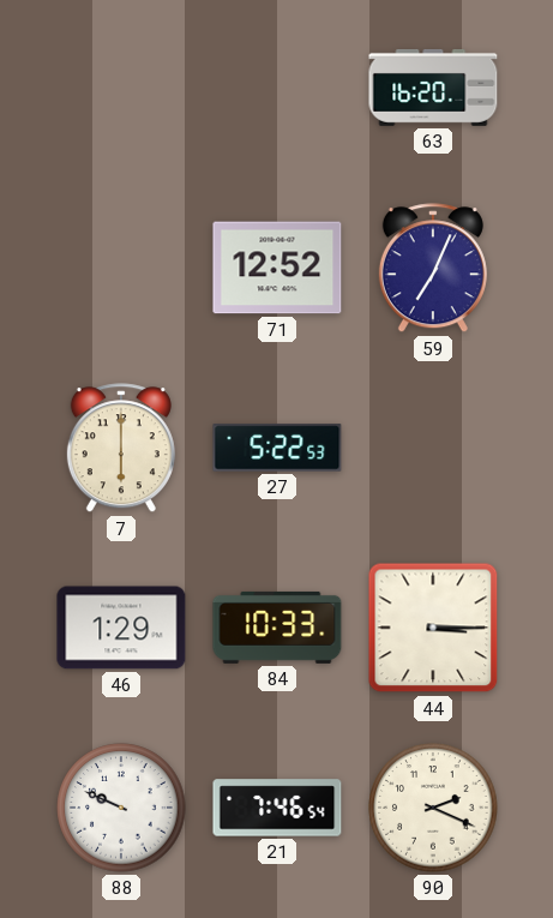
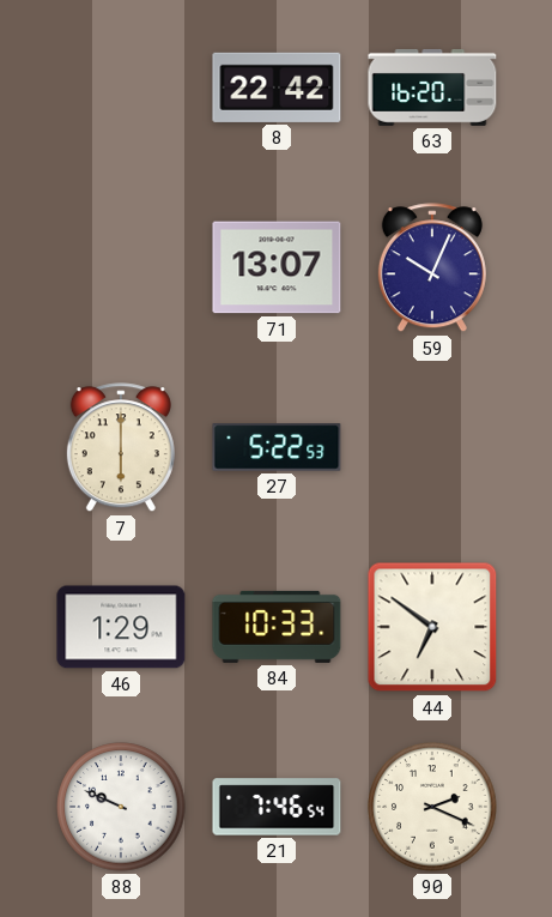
8: none -> 22:42 (277, 88)
71: 12:52 -> 13:07 (277, 267)
59: 7:04 -> 10:04 (432, 269)
44: 3:15 -> 6:51 (432, 627)
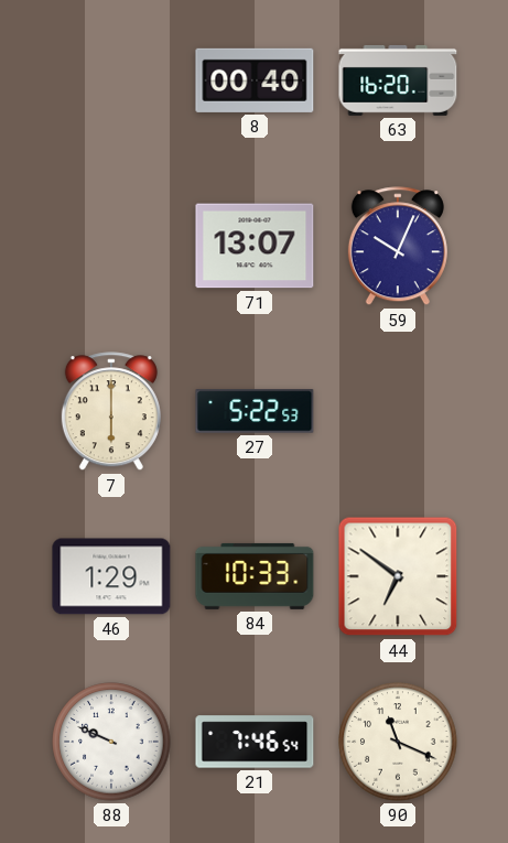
8: 22:42 -> 00:40 (255, 80)
90: 2:19 -> 11:19 (398, 742)
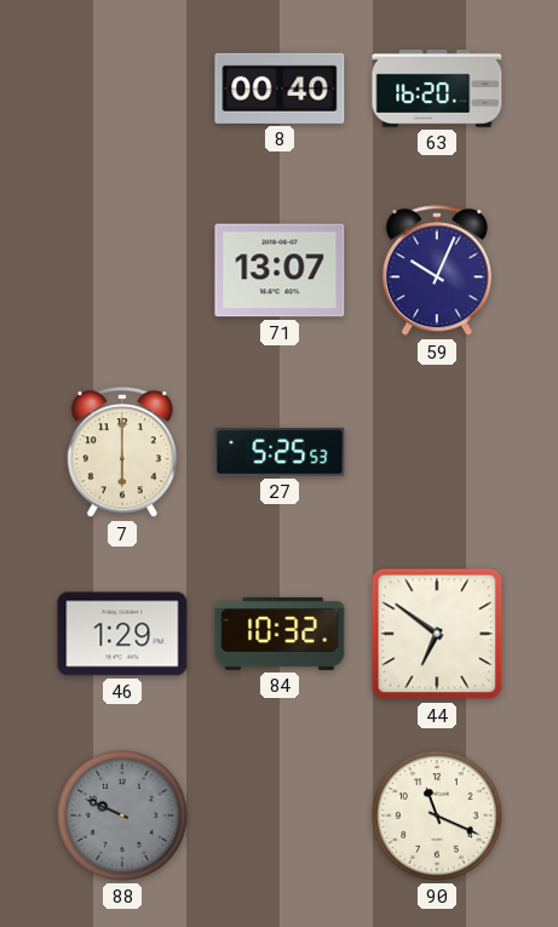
27: 5:22 -> 5:25 (280, 452)
84: 10:33 -> 10:32 (280, 634)
88 dial: white -> grey (122, 816)
21: 7:46 -> none (255, 742)
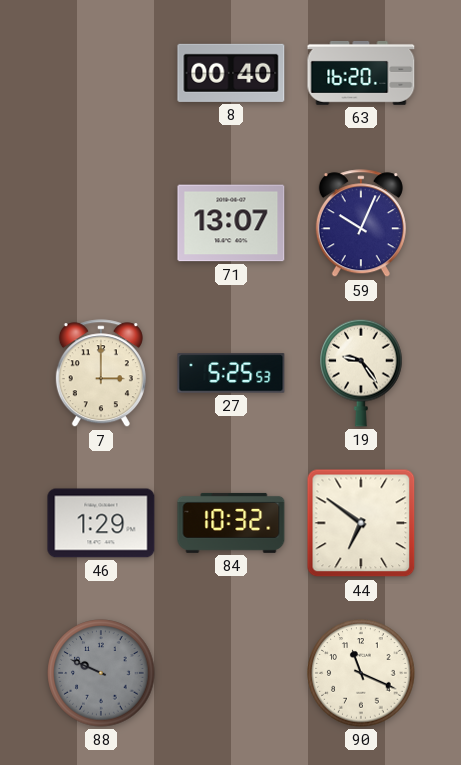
7: 6:00 -> 3:00 (101, 374)
19: none -> 9:24 (361, 373)
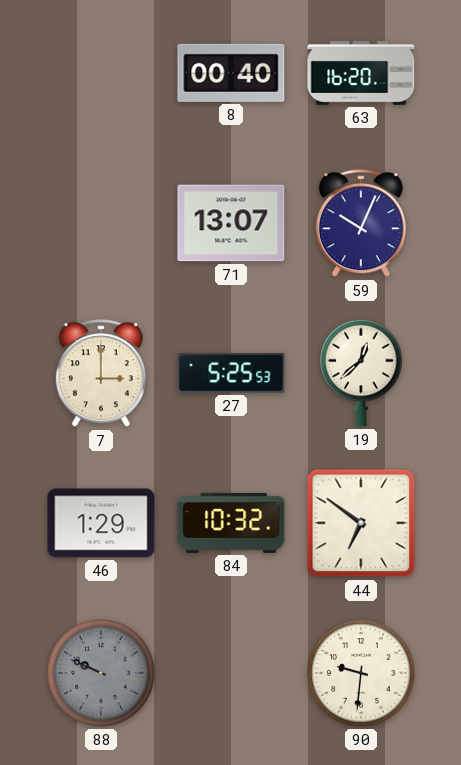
19: 9:24 -> 12:38 (361, 373)
90: 11:19 -> 9:31 (361, 673)
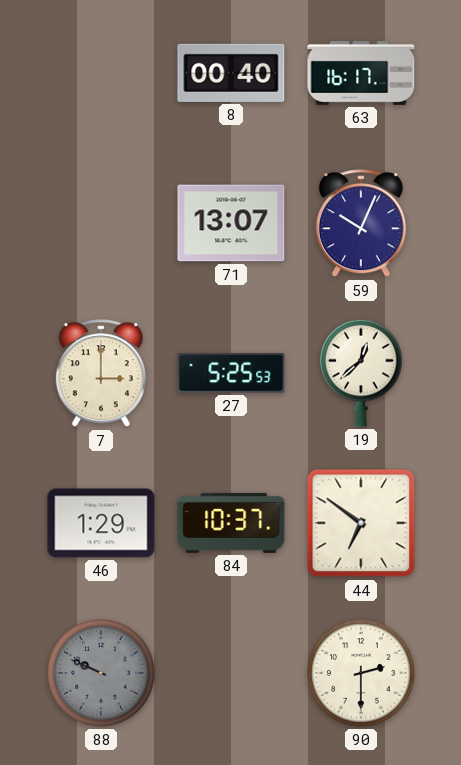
63: 16:20 -> 16:17 (361, 73)
84: 10:32 -> 10:37 (231, 523)
90: 9:31 -> 2:30 (361, 673)
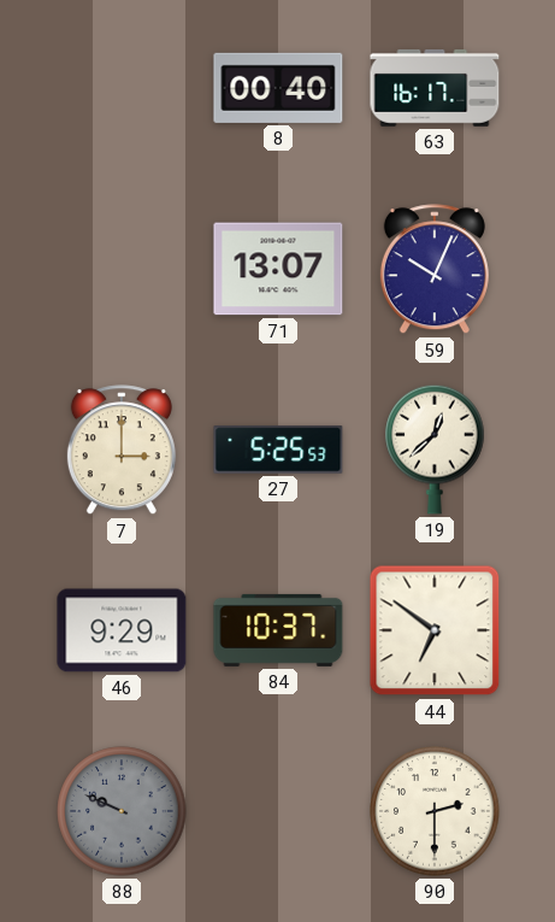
46: 1:29 -> 9:29 (122, 630)
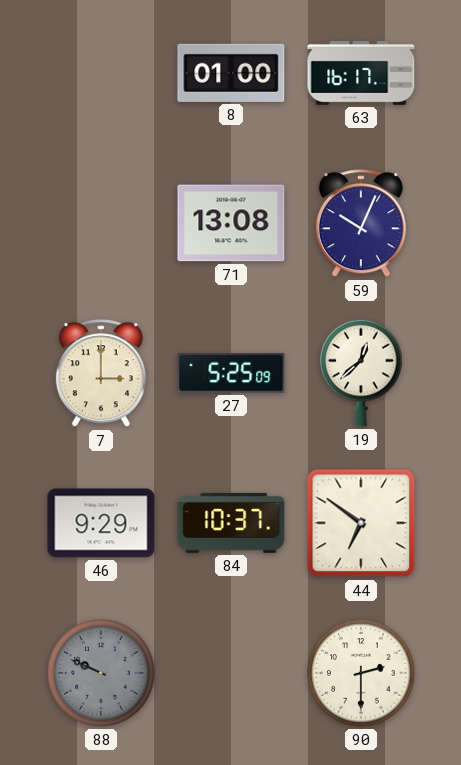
8: 00:40 -> 01:00 (231, 73)
71: 13:07 -> 13:08 (231, 223)
27: 5:25:53 -> 5:25:09 (231, 373)
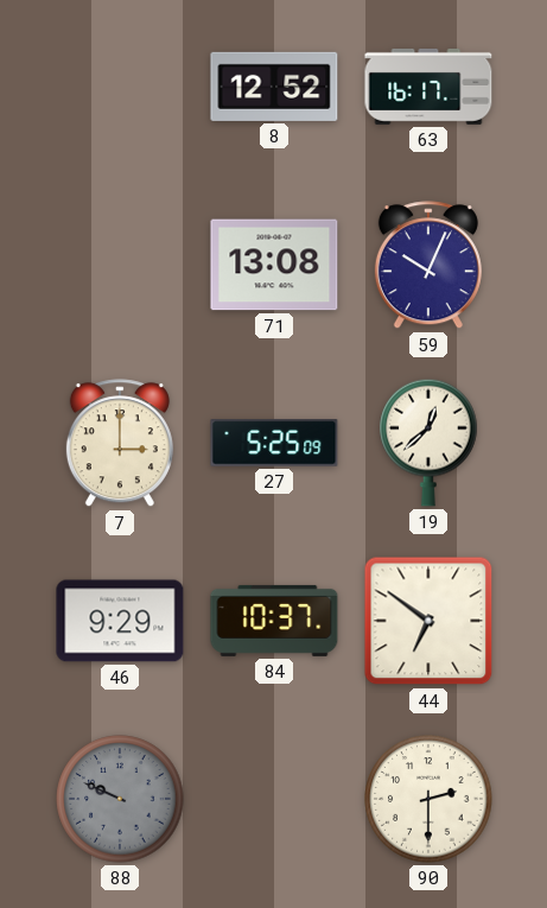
8: 01:00 -> 12:52 (274, 87)
